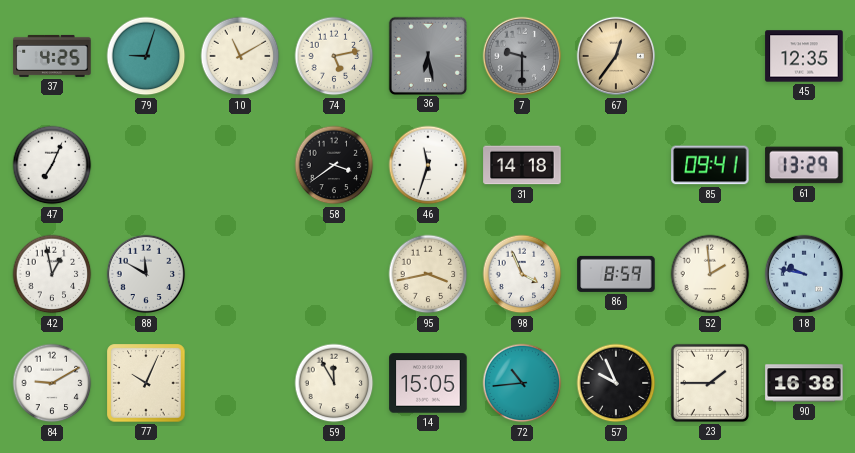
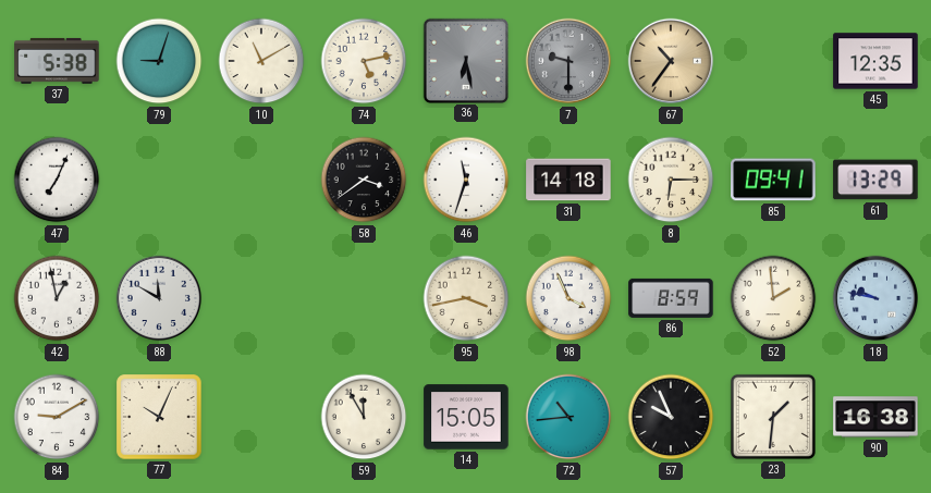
37: 4:25 -> 5:38 (57, 61)
67: 12:36 -> 10:36 (671, 61)
8: none -> 6:15 (671, 180)
23: 1:45 -> 1:31 (773, 417)
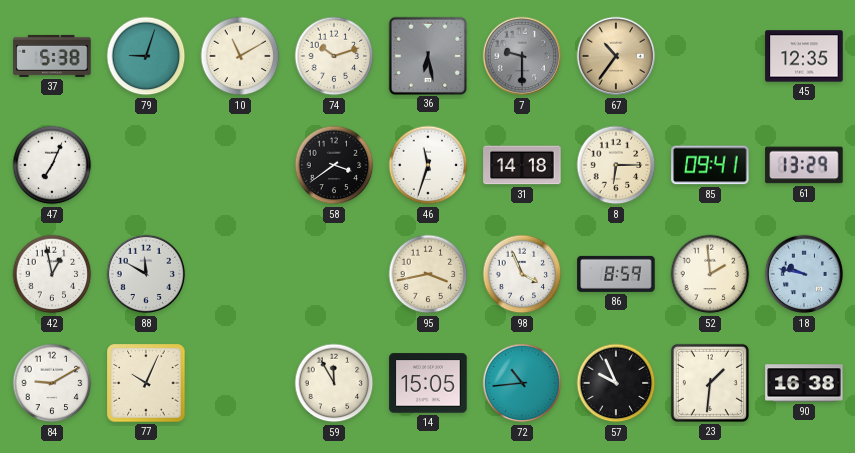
74: 5:13 -> 10:12 (334, 56)
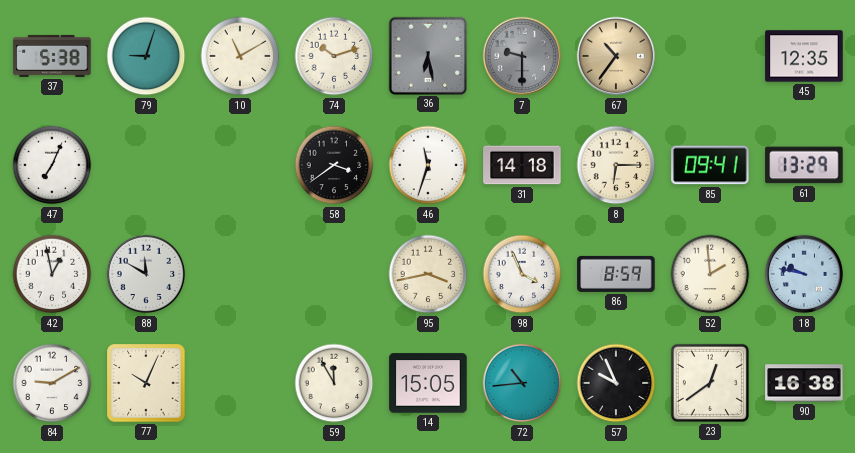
23: 1:31 -> 12:39 (710, 383)
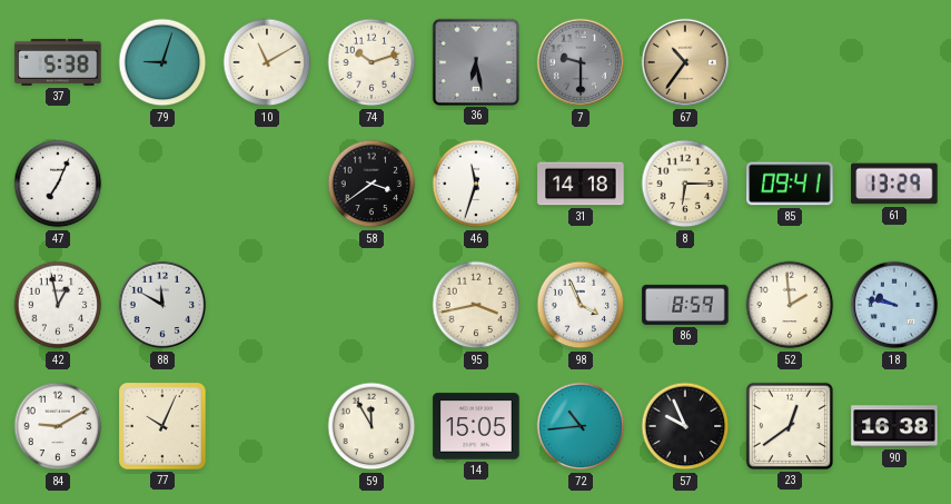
45: 12:35 -> none (804, 56)
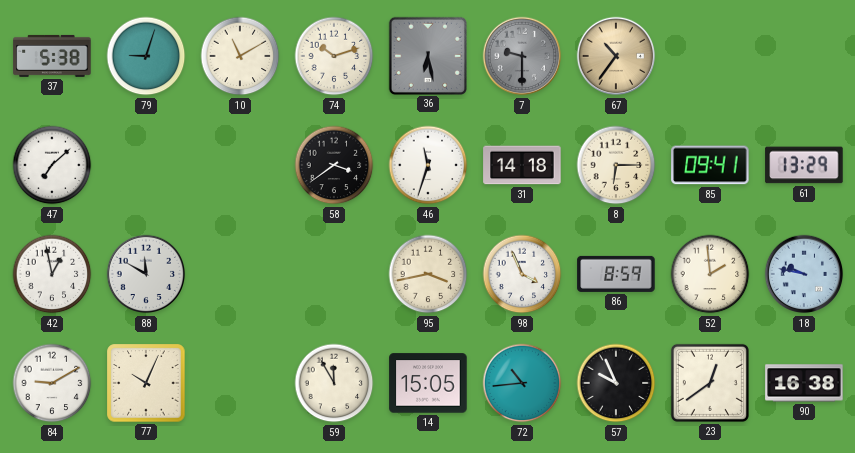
47: 7:04 -> 7:08 (52, 165)
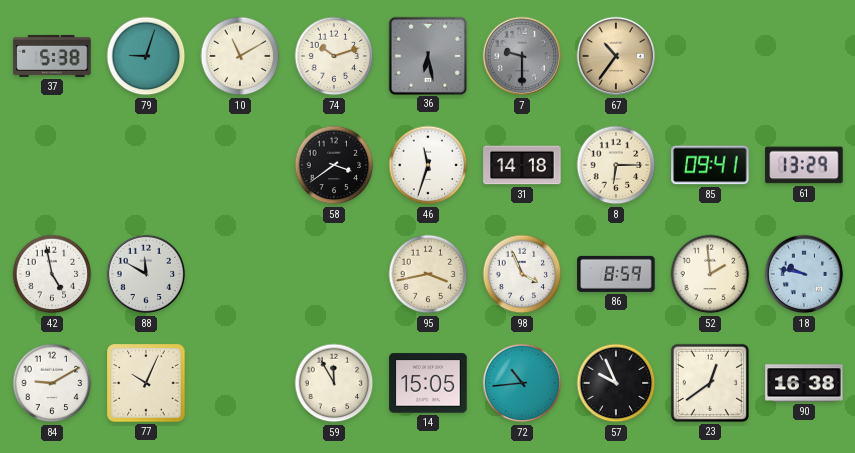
47: 7:08 -> none (52, 165)
42: 12:58 -> 4:58 (52, 274)
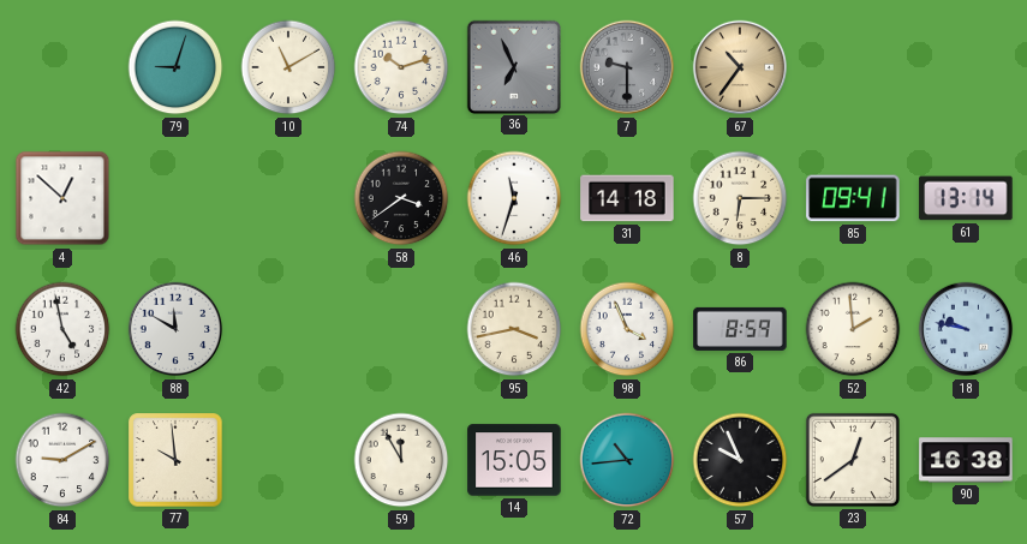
37: 5:38 -> none (52, 56)
36: 6:28 -> 6:56 (513, 66)
4: none -> 12:52 (62, 198)
61: 13:29 -> 13:14 (966, 198)
77: 10:04 -> 9:59 (175, 460)
